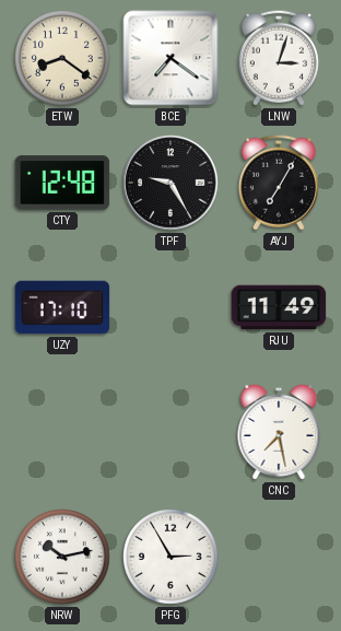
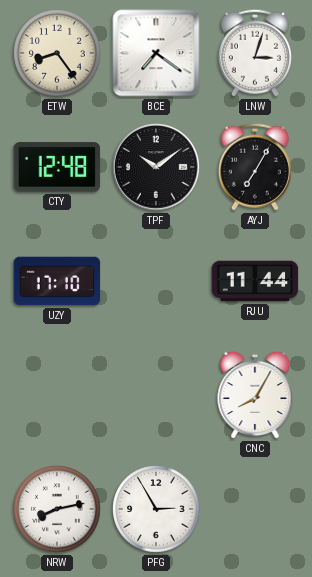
ETW: 8:21 -> 8:24 (57, 53)
TPF: 9:25 -> 10:09 (156, 167)
RJU: 11:49 -> 11:44 (255, 281)
CNC: 7:28 -> 8:05 (255, 395)
NRW: 10:13 -> 8:13 (57, 509)
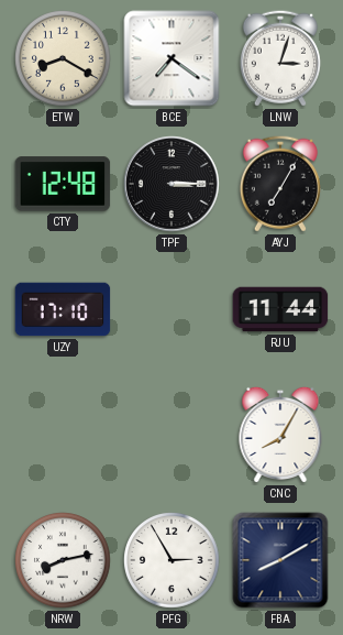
ETW: 8:24 -> 8:20 (63, 58)
TPF: 10:09 -> 3:15 (171, 184)
FBA: none -> 8:10 (280, 560)
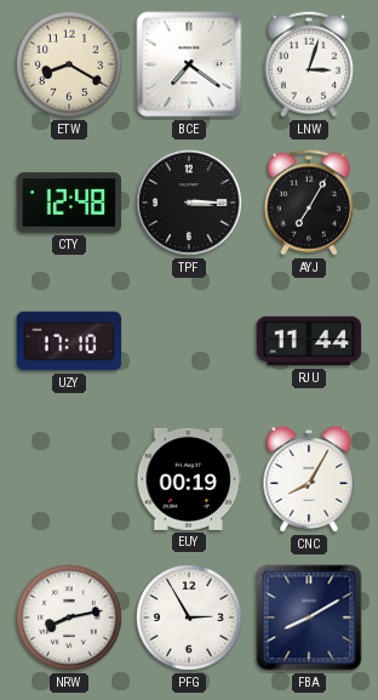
EUY: none -> 00:19 (189, 479)
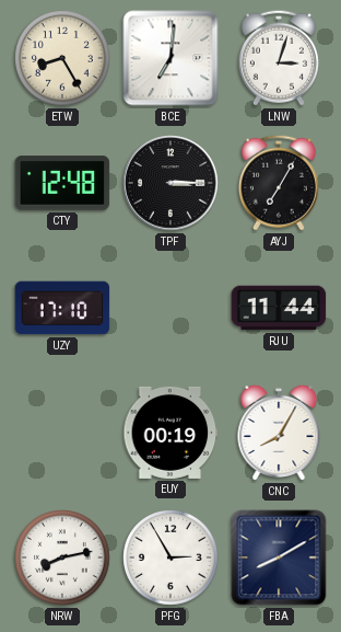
ETW: 8:20 -> 8:25 (62, 58)
BCE: 7:21 -> 7:01 (170, 58)
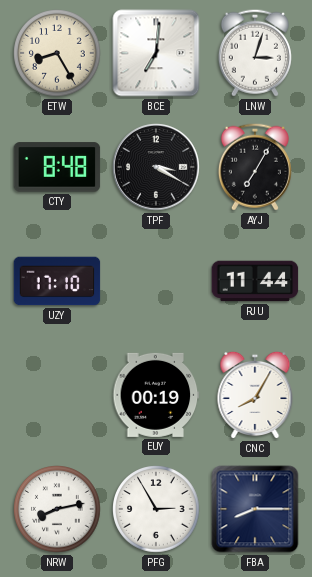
CTY: 12:48 -> 8:48 (57, 167)
TPF: 3:15 -> 3:20 (156, 167)
FBA: 8:10 -> 8:15 (255, 509)
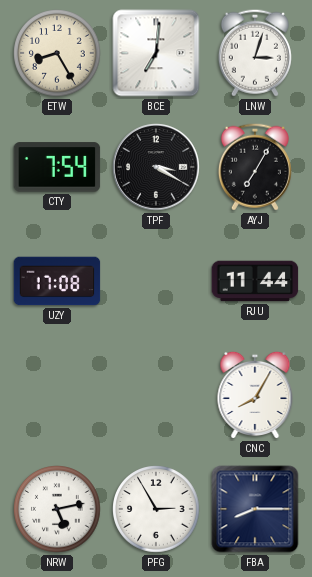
CTY: 8:48 -> 7:54 (57, 167)
UZY: 17:10 -> 17:08 (57, 281)
EUY: 00:19 -> none (156, 395)
NRW: 8:13 -> 5:13 (57, 509)
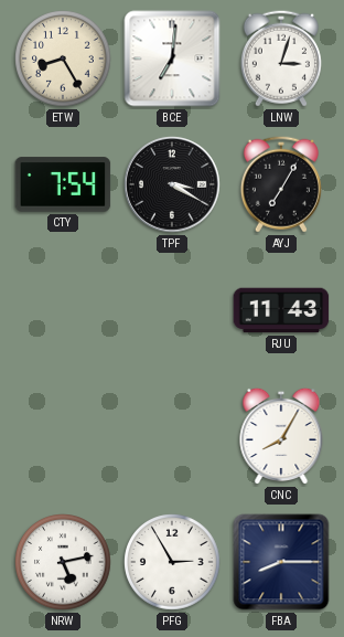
UZY: 17:08 -> none (57, 281)
RJU: 11:44 -> 11:43 (281, 310)
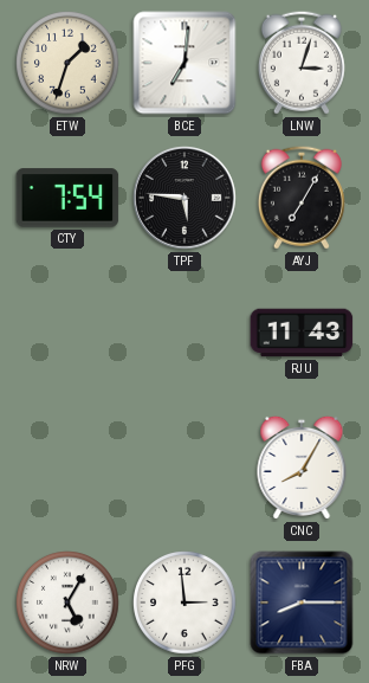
ETW: 8:25 -> 1:33 (67, 63)
TPF: 3:20 -> 5:46 (184, 198)
NRW: 5:13 -> 5:05 (67, 603)
PFG: 2:55 -> 2:59 (184, 603)
